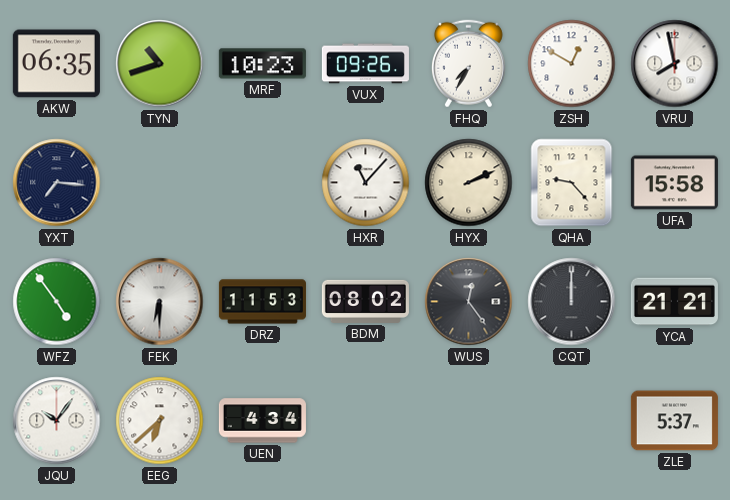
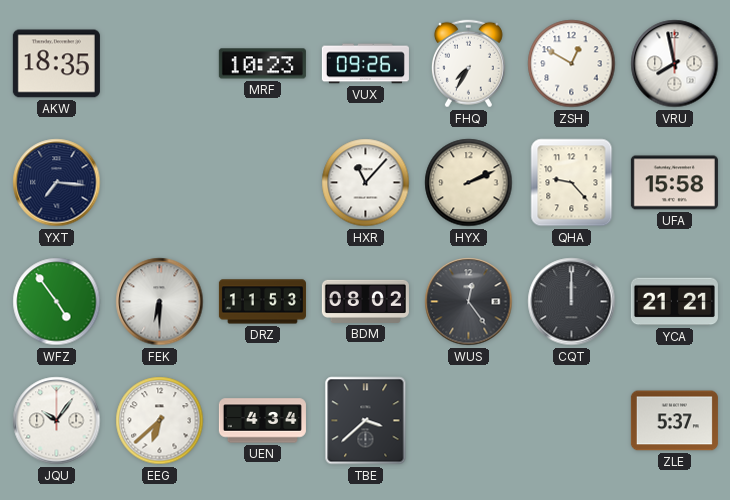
AKW: 06:35 -> 18:35 (56, 64)
TYN: 10:42 -> none (160, 64)
TBE: none -> 3:38 (366, 421)
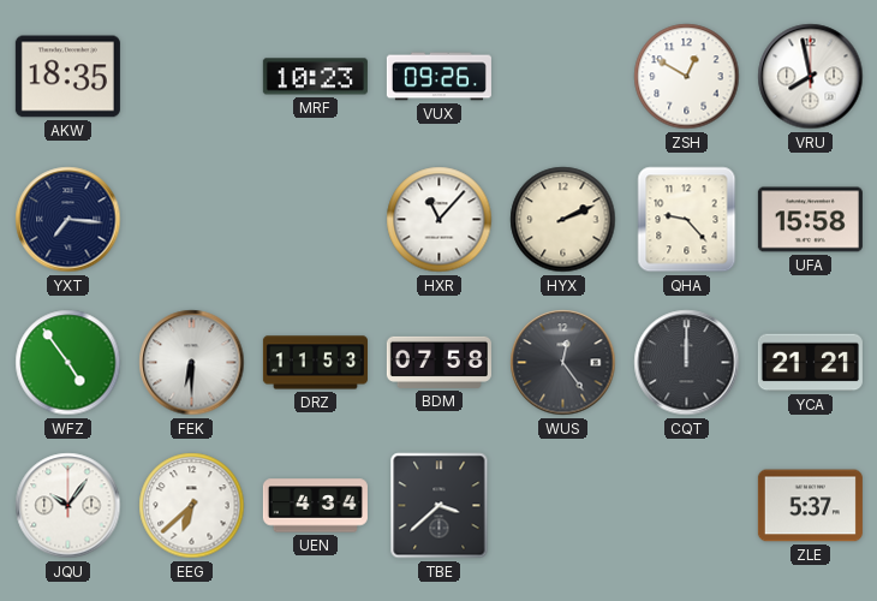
FHQ: 7:35 -> none (468, 64)
BDM: 08:02 -> 07:58 (438, 362)
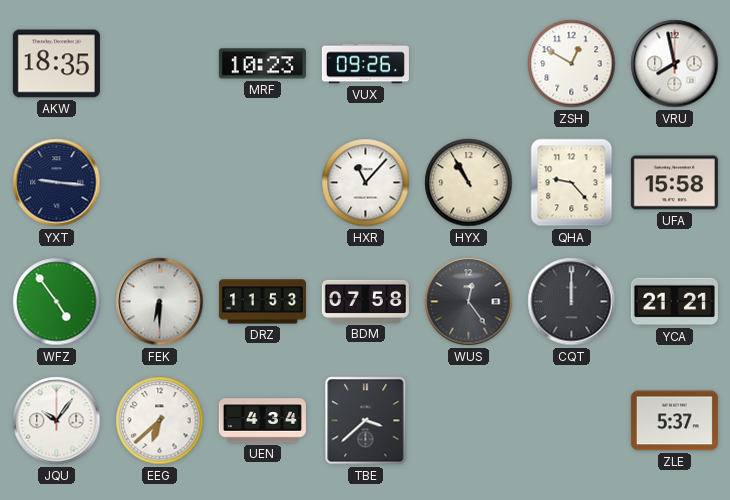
YXT: 7:16 -> 9:16 (57, 183)
HYX: 2:11 -> 10:55 (469, 183)
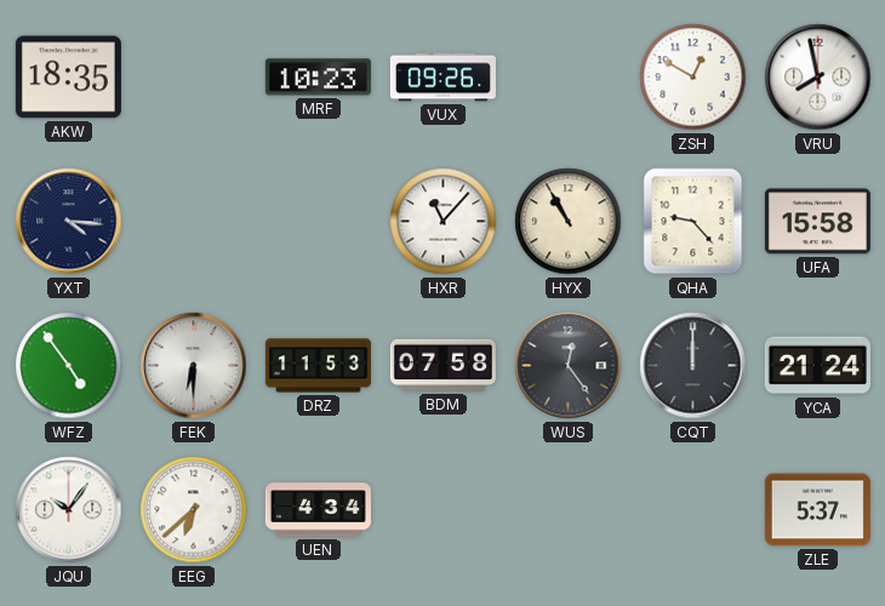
YXT: 9:16 -> 4:16 (69, 222)
YCA: 21:21 -> 21:24 (817, 366)
TBE: 3:38 -> none (366, 421)
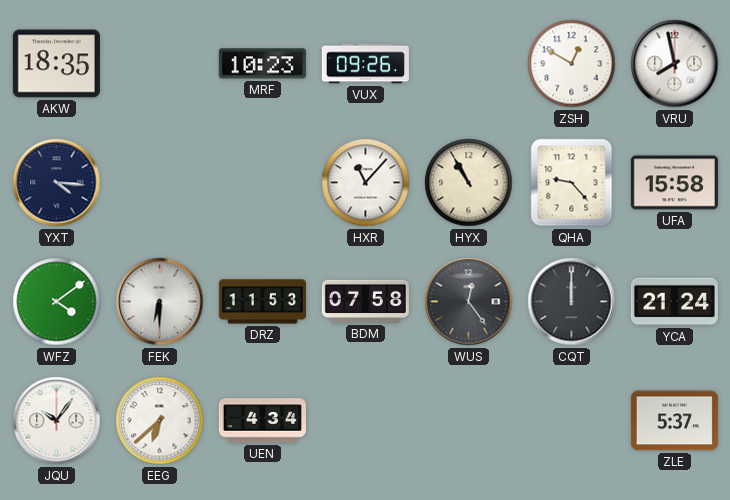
WFZ: 4:54 -> 4:09 (57, 302)
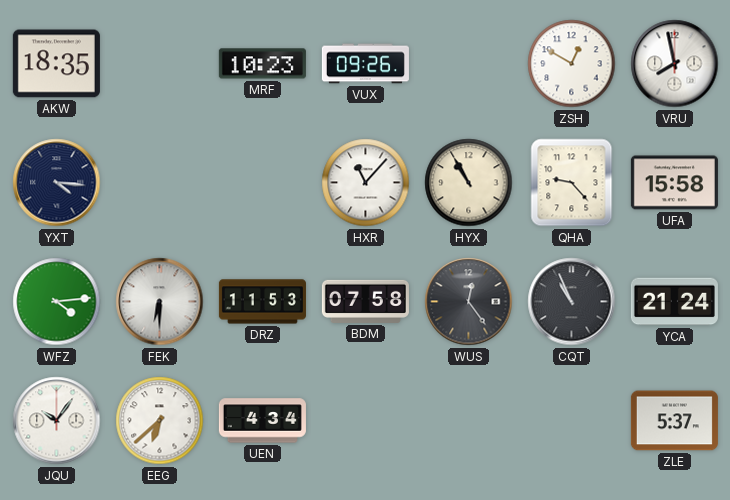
WFZ: 4:09 -> 4:14 (57, 302)
CQT: 12:00 -> 10:56 (572, 302)
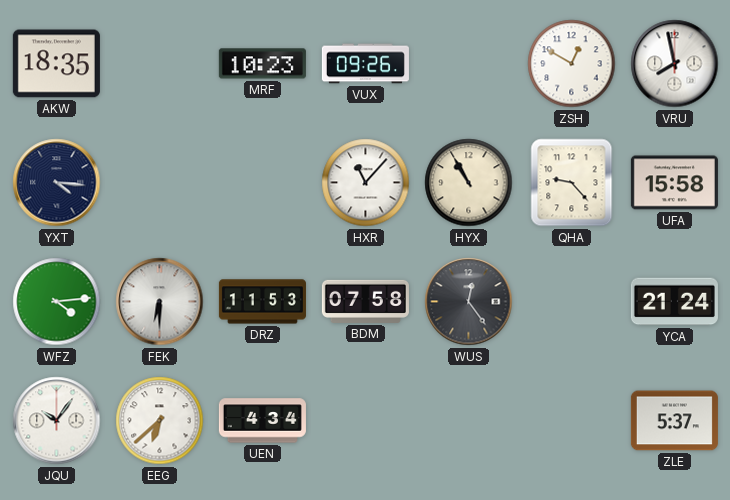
CQT: 10:56 -> none (572, 302)
